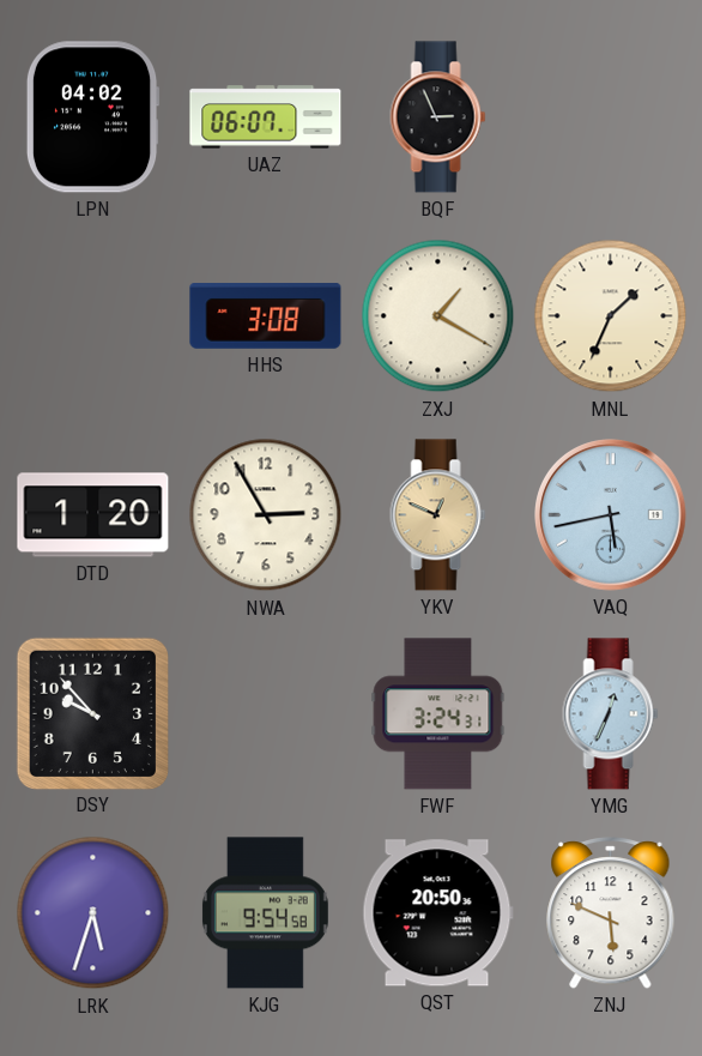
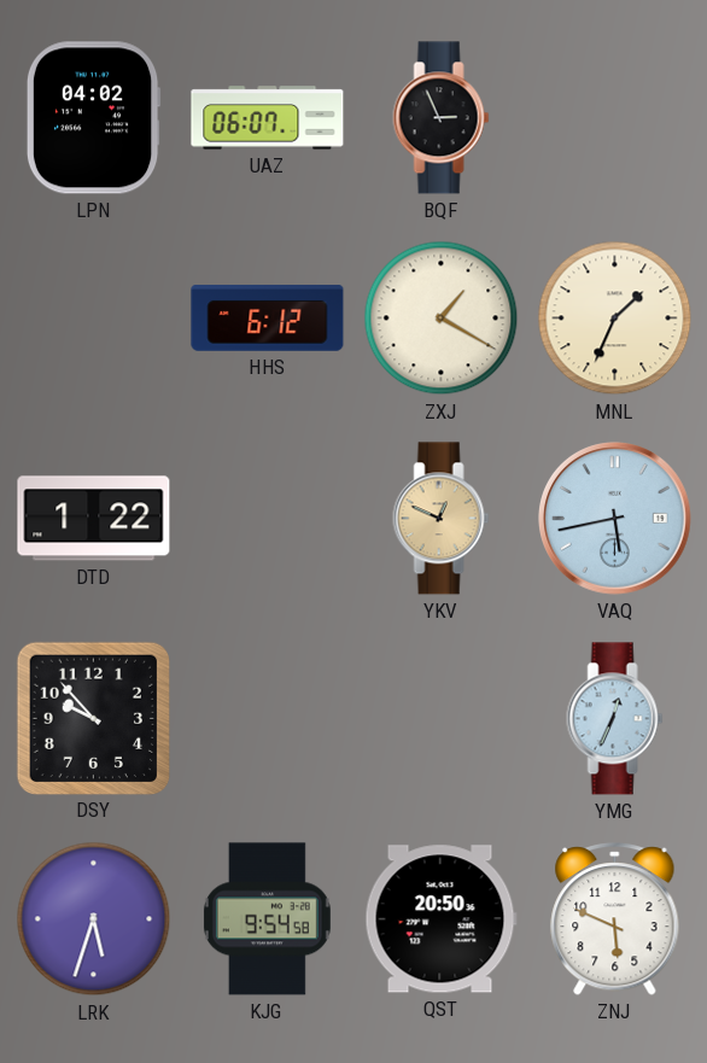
HHS: 3:08 -> 6:12 (268, 319)
DTD: 1:20 -> 1:22 (94, 519)
NWA: 2:55 -> none (266, 515)
FWF: 3:24 -> none (438, 714)
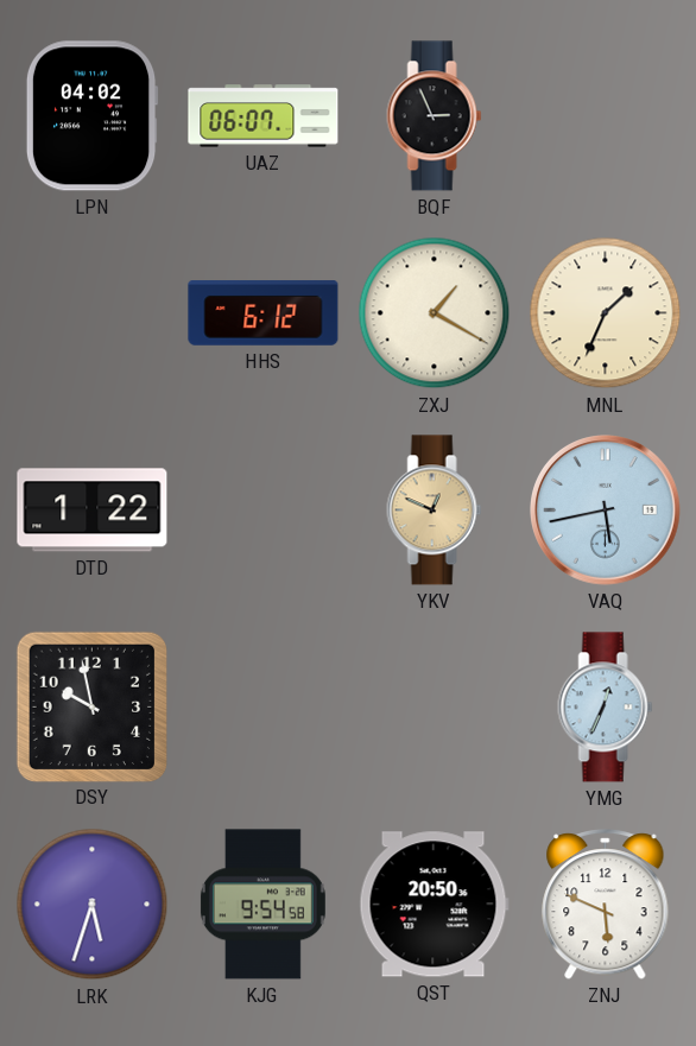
DSY: 9:53 -> 9:58 (91, 706)
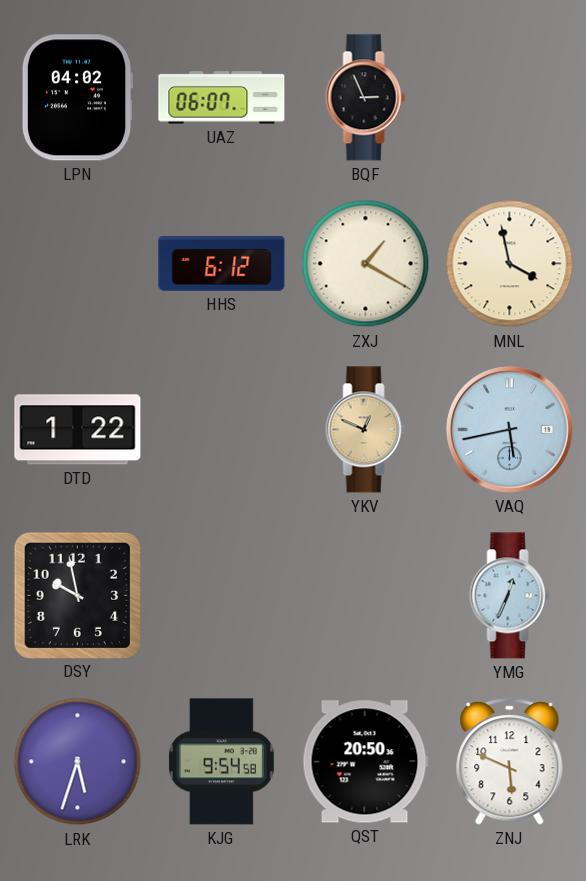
MNL: 1:34 -> 3:58 (510, 264)
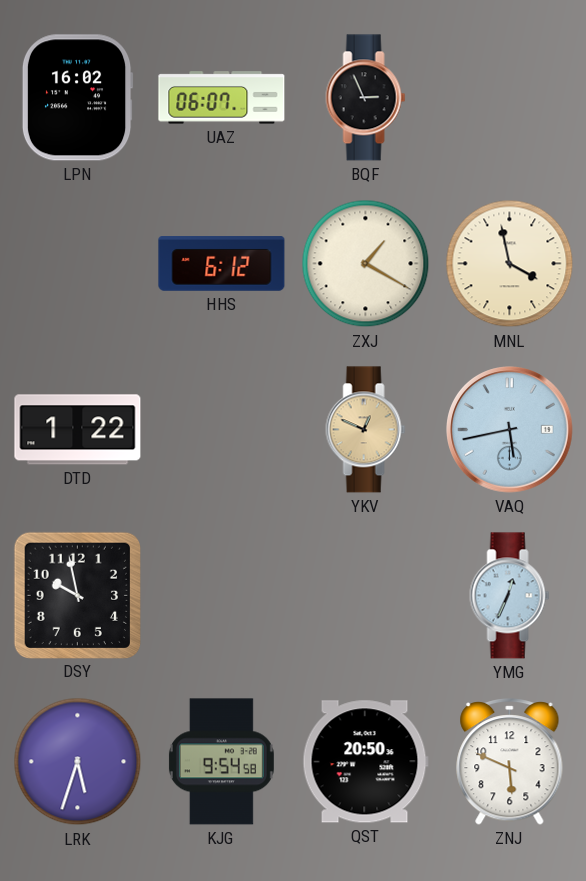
LPN: 04:02 -> 16:02 (77, 98)
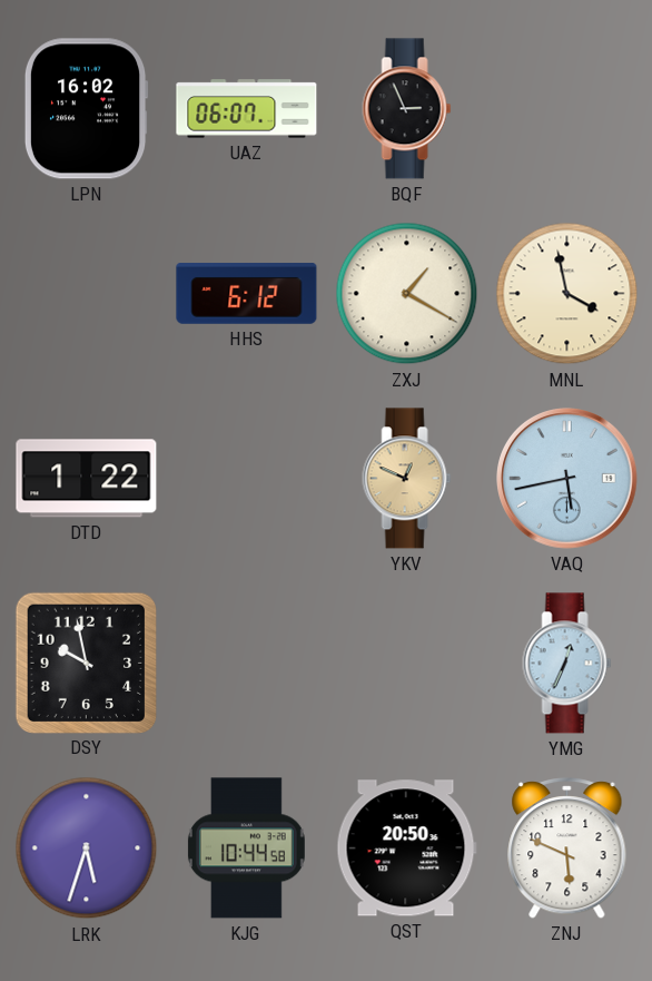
KJG: 9:54 -> 10:44 (246, 848)
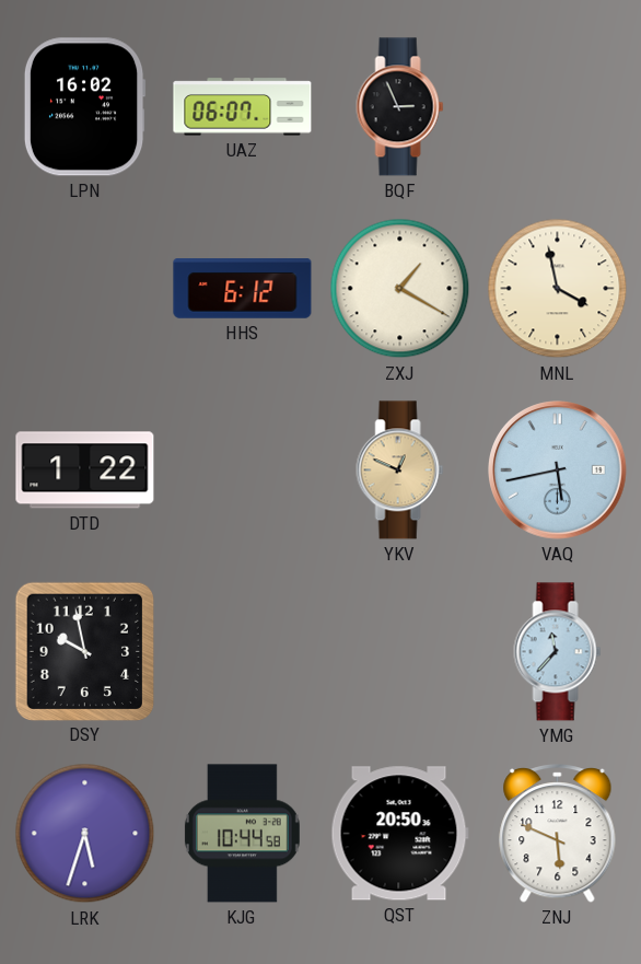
YMG: 12:34 -> 11:37 (558, 652)
